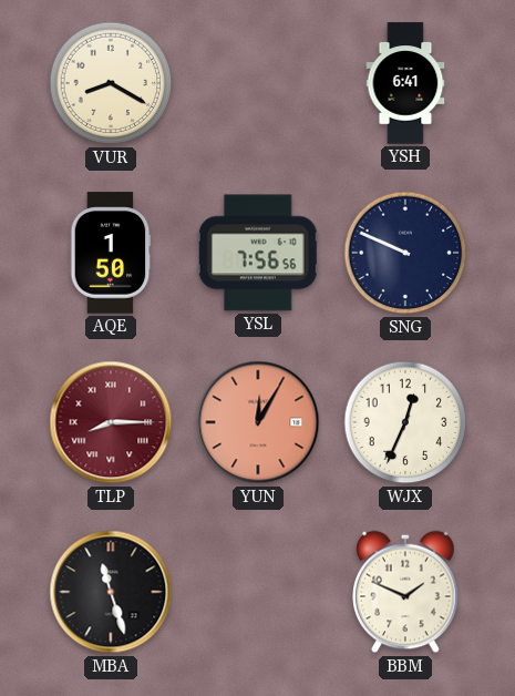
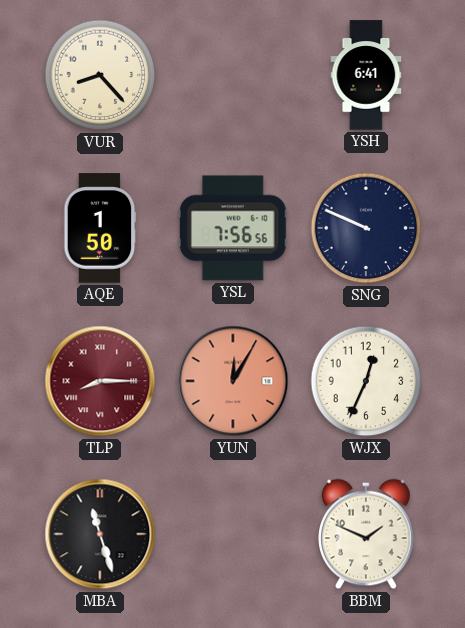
VUR: 8:20 -> 8:23 (100, 75)
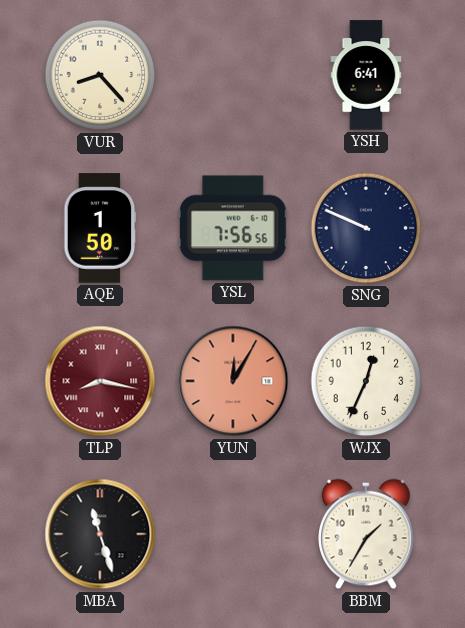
TLP: 8:15 -> 8:17 (100, 381)
BBM: 1:49 -> 1:35 (366, 534)
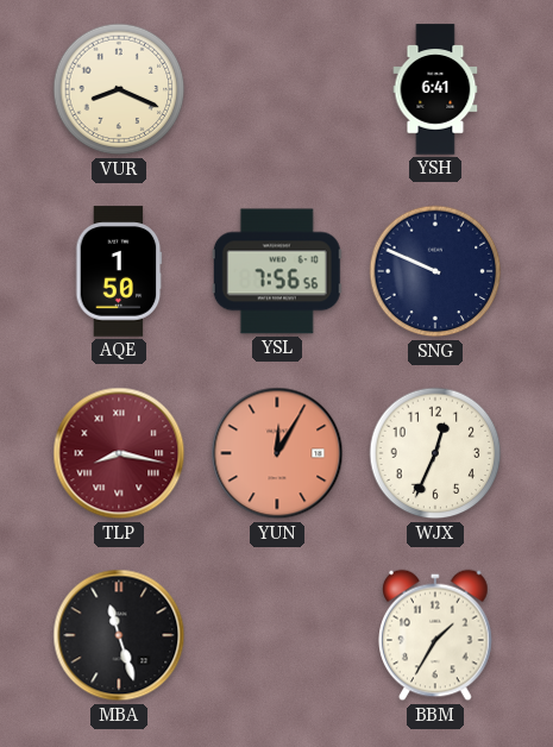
VUR: 8:23 -> 8:19 (119, 89)
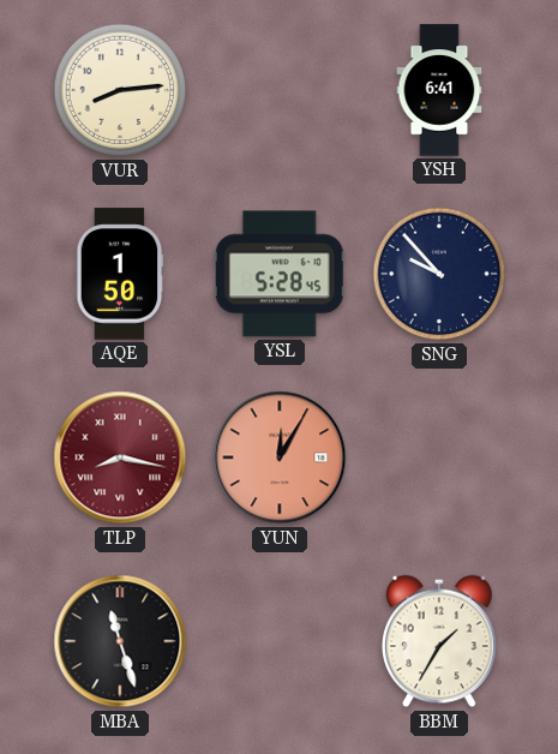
VUR: 8:19 -> 8:14 (120, 90)
YSL: 7:56 -> 5:28 (280, 274)
SNG: 9:49 -> 9:53 (439, 274)
WJX: 12:34 -> none (435, 453)
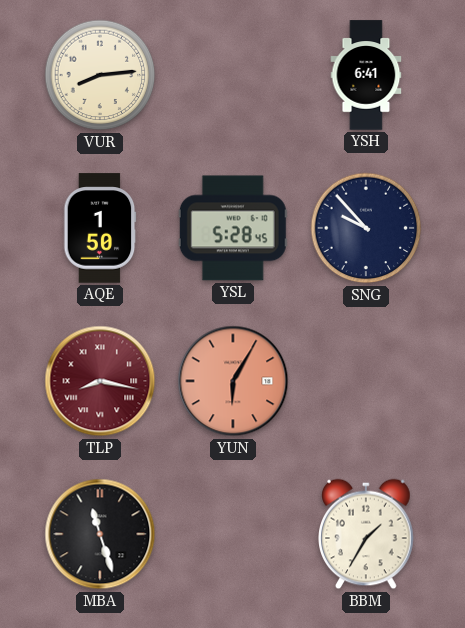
YUN: 12:05 -> 6:05 (233, 381)
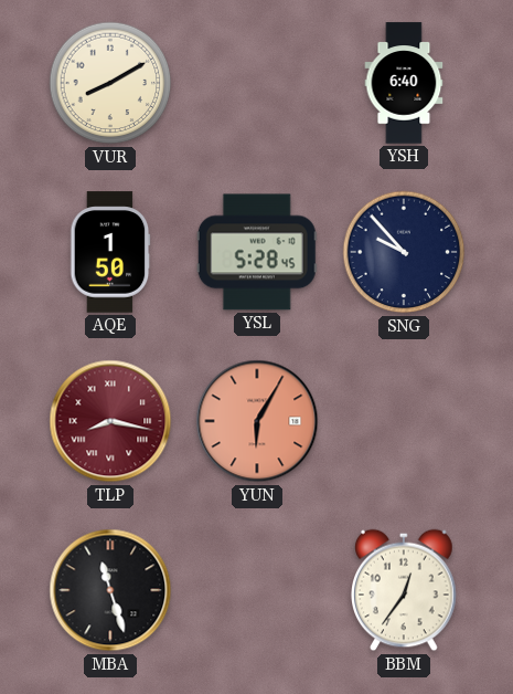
VUR: 8:14 -> 8:10 (110, 83)
YSH: 6:41 -> 6:40 (404, 83)
BBM: 1:35 -> 12:36 (404, 590)
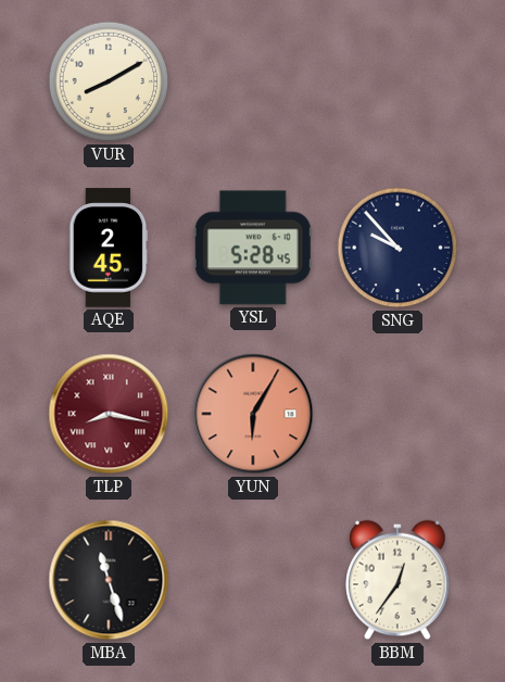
YSH: 6:40 -> none (404, 83)
AQE: 1:50 -> 2:45 (109, 248)
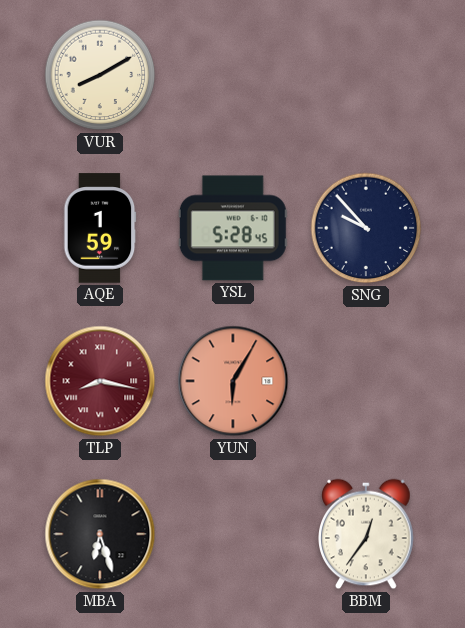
AQE: 2:45 -> 1:59 (100, 228)
MBA: 11:27 -> 6:27 (100, 534)
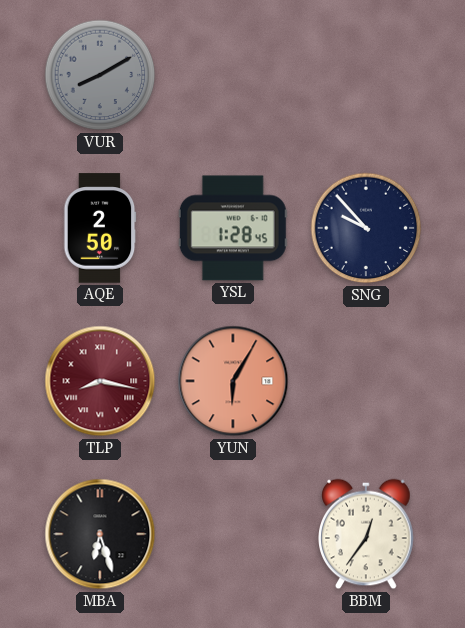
VUR dial: cream -> grey (100, 75)
AQE: 1:59 -> 2:50 (100, 228)
YSL: 5:28 -> 1:28 (233, 228)
